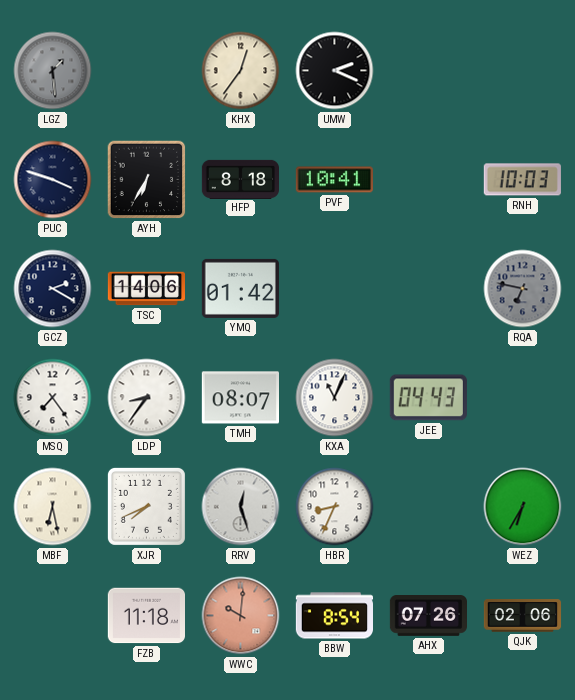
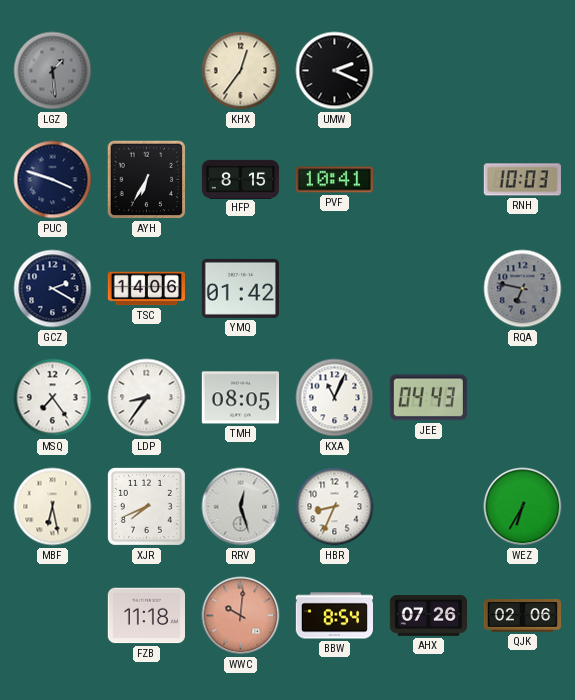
HFP: 8:18 -> 8:15 (240, 179)
TMH: 08:07 -> 08:05 (240, 398)
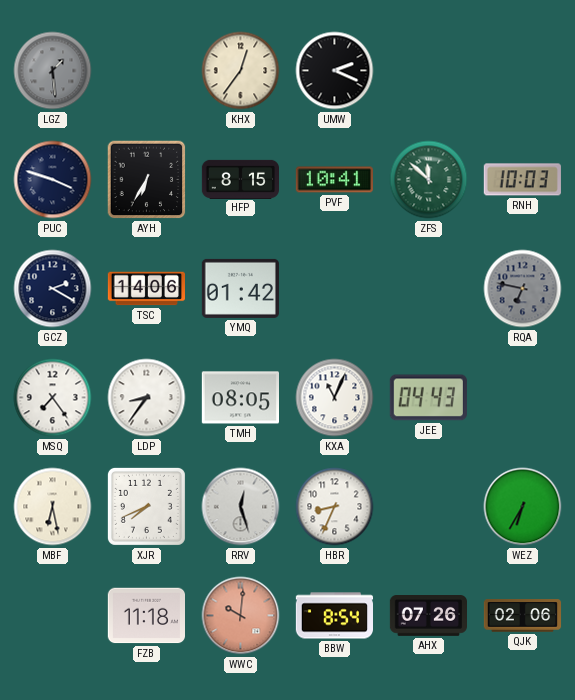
ZFS: none -> 11:52 (429, 180)
